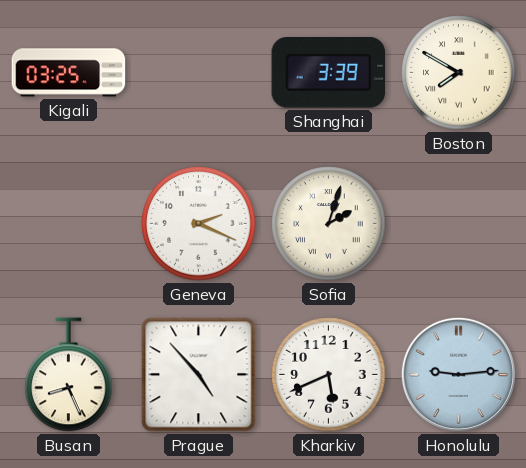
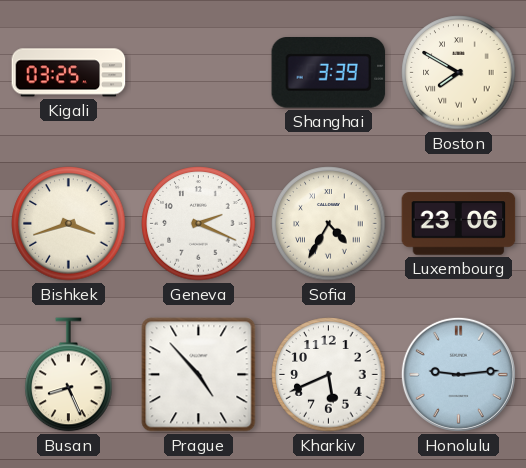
Bishkek: none -> 3:42 (69, 224)
Sofia: 2:03 -> 4:35 (329, 224)
Luxembourg: none -> 23:06 (459, 224)
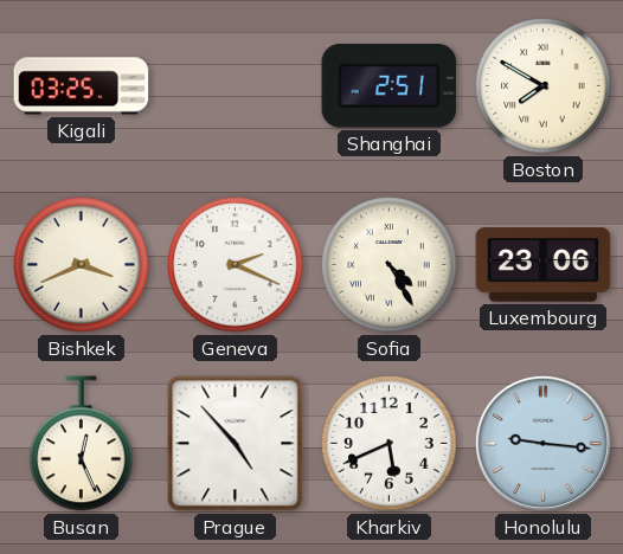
Shanghai: 3:39 -> 2:51 (390, 86)
Bishkek: 3:42 -> 3:41 (82, 265)
Sofia: 4:35 -> 4:25 (390, 265)
Busan: 8:26 -> 12:26 (82, 444)
Honolulu: 9:14 -> 9:16 (542, 443)
